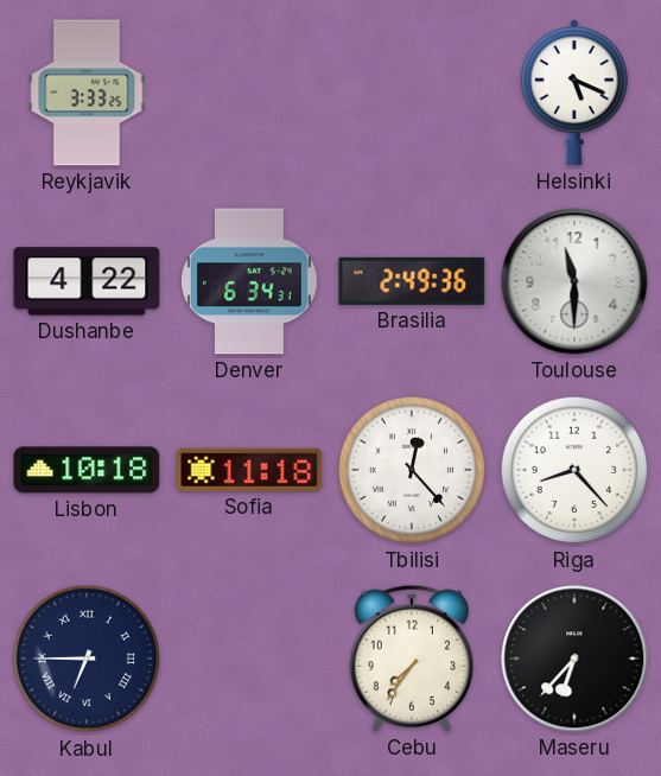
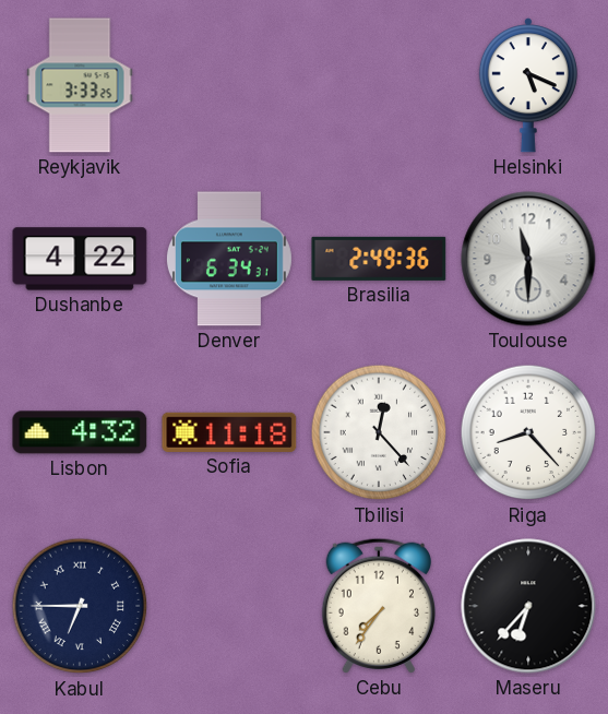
Lisbon: 10:18 -> 4:32 (80, 432)
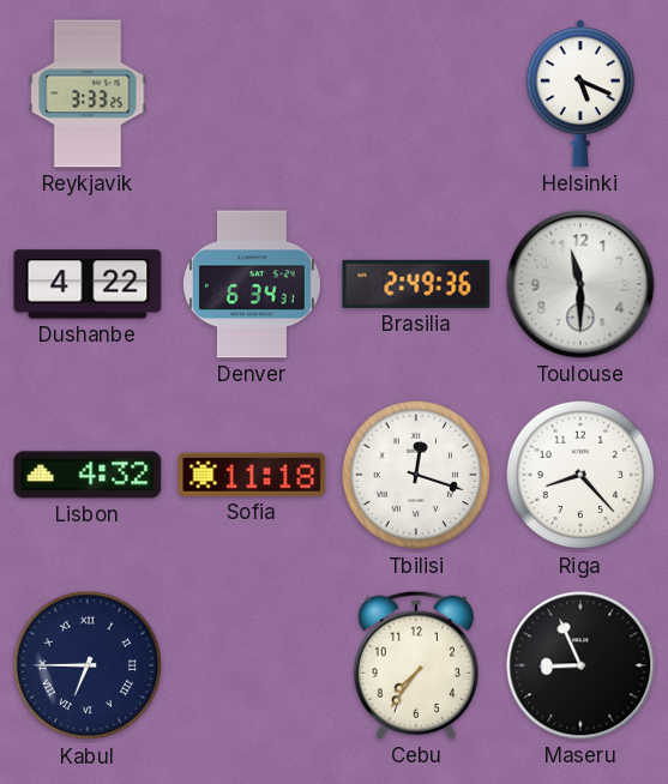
Tbilisi: 12:23 -> 12:18 (416, 475)
Maseru: 6:37 -> 8:56 (580, 665)
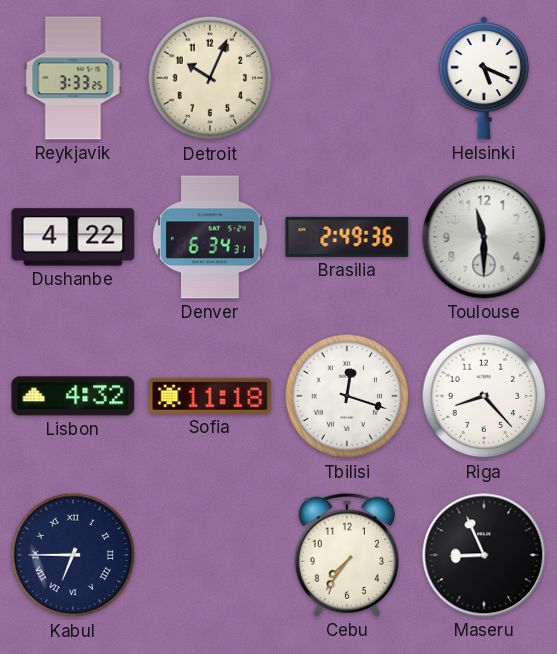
Detroit: none -> 10:04 (210, 78)
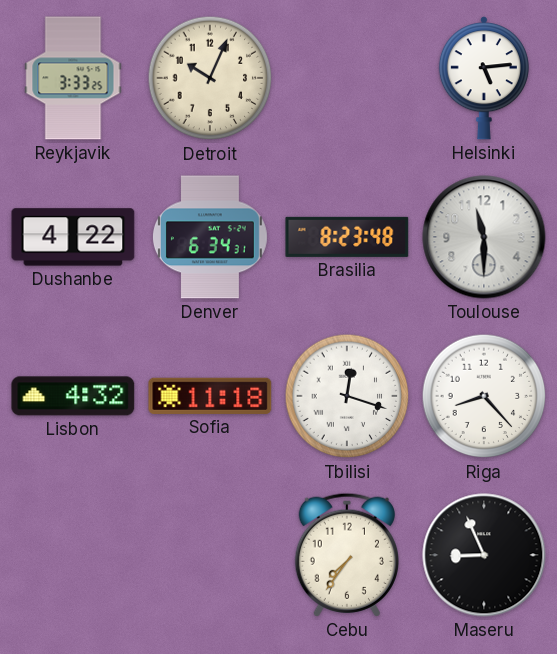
Helsinki: 5:19 -> 5:14 (484, 78)
Brasilia: 2:49 -> 8:23 (347, 237)
Kabul: 6:45 -> none (73, 555)
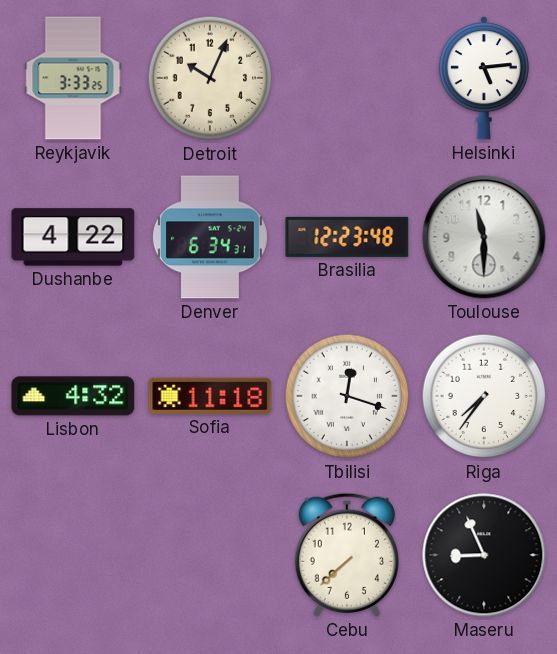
Brasilia: 8:23 -> 12:23 (347, 237)
Riga: 8:23 -> 7:36 (484, 396)
Cebu: 7:36 -> 7:38 (347, 555)
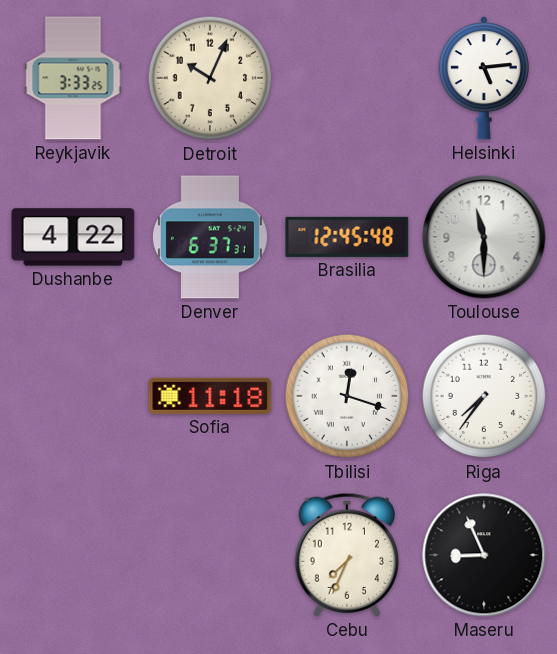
Denver: 6:34 -> 6:37 (210, 237)
Brasilia: 12:23 -> 12:45 (347, 237)
Lisbon: 4:32 -> none (73, 396)
Cebu: 7:38 -> 7:34 (347, 555)
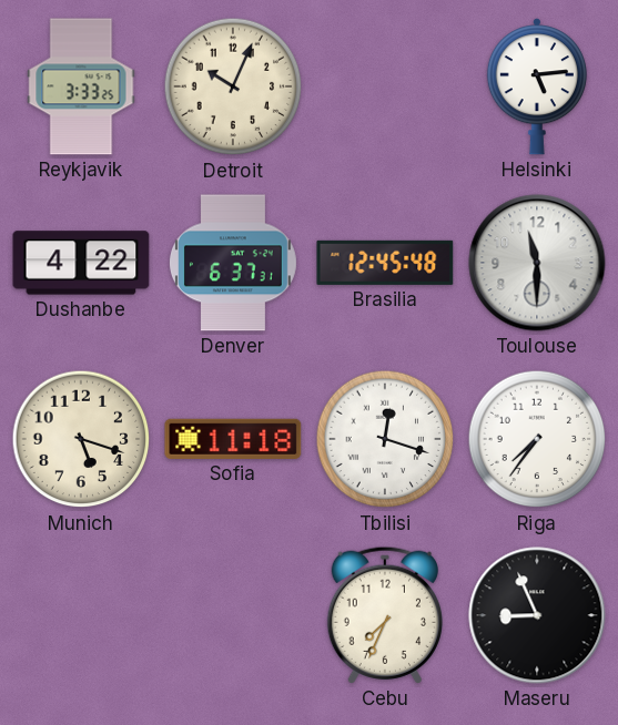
Munich: none -> 5:18 (81, 439)
